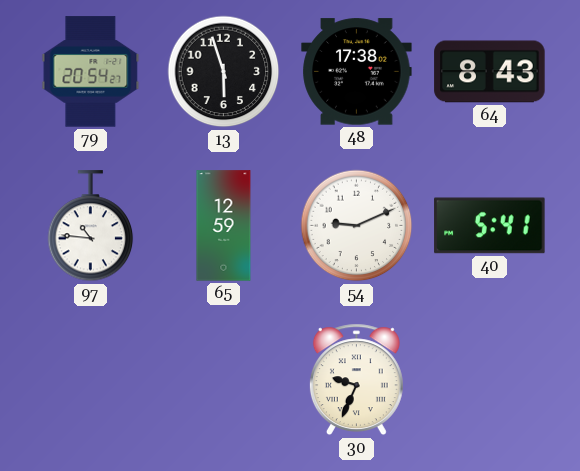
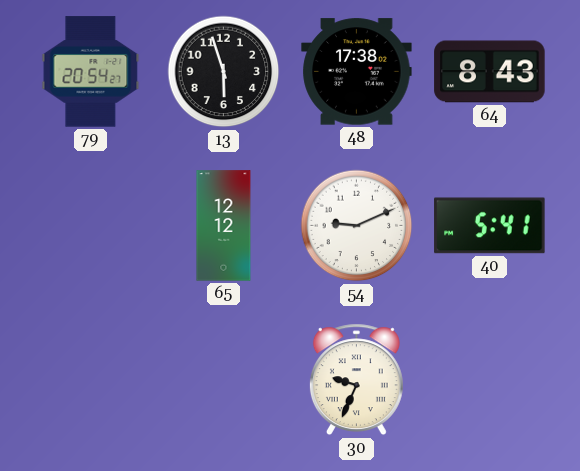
97: 10:46 -> none (91, 226)
65: 12:59 -> 12:12 (224, 226)
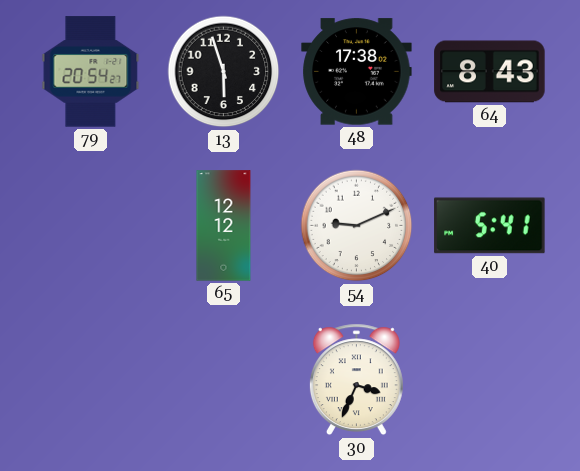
30: 9:34 -> 3:34 (356, 380)
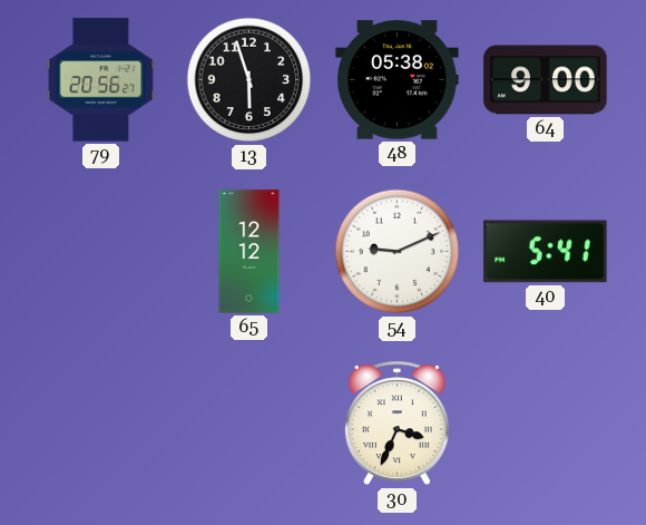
79: 20:54 -> 20:56 (101, 80)
48: 17:38 -> 05:38 (398, 80)
64: 8:43 -> 9:00 (546, 80)
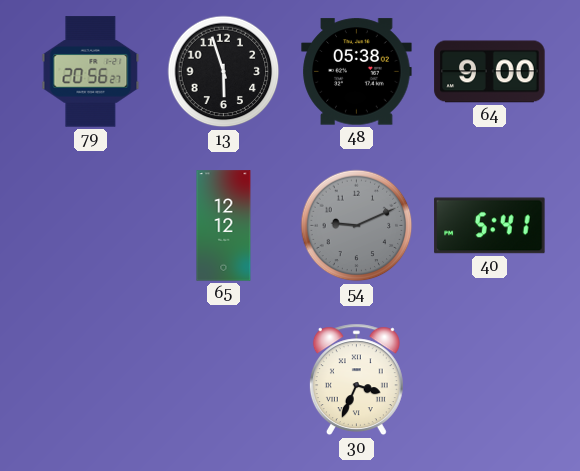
54 dial: white -> grey (357, 226)
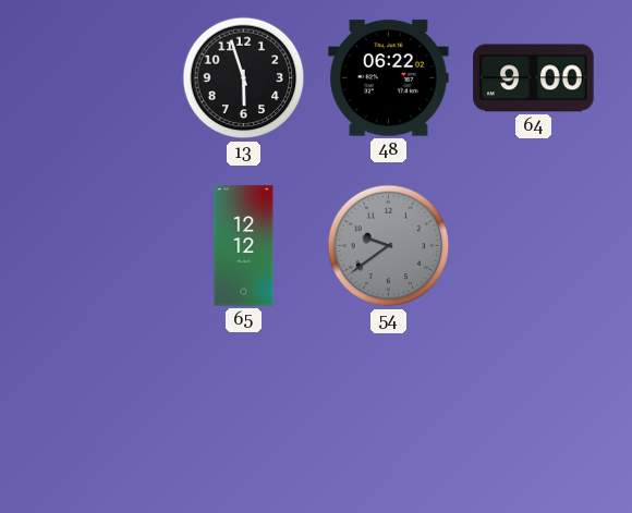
79: 20:56 -> none (91, 72)
48: 05:38 -> 06:22 (389, 78)
54: 9:11 -> 9:39 (389, 246)
40: 5:41 -> none (490, 226)
30: 3:34 -> none (356, 380)
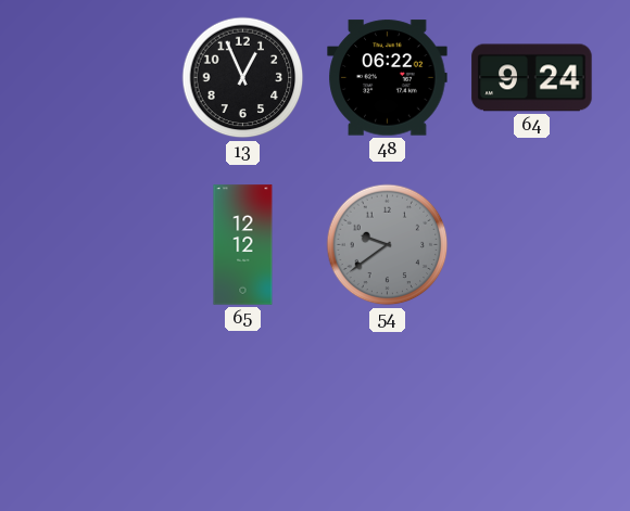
13: 5:57 -> 12:56 (243, 78)
64: 9:00 -> 9:24 (532, 78)
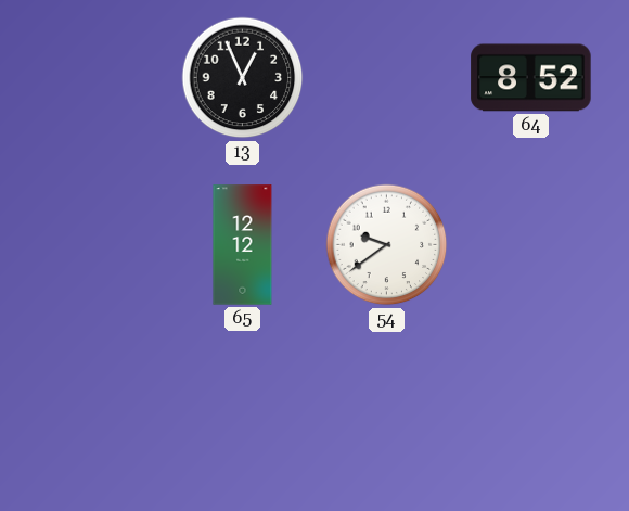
48: 06:22 -> none (388, 78)
64: 9:24 -> 8:52 (531, 78)
54 dial: grey -> white (387, 245)
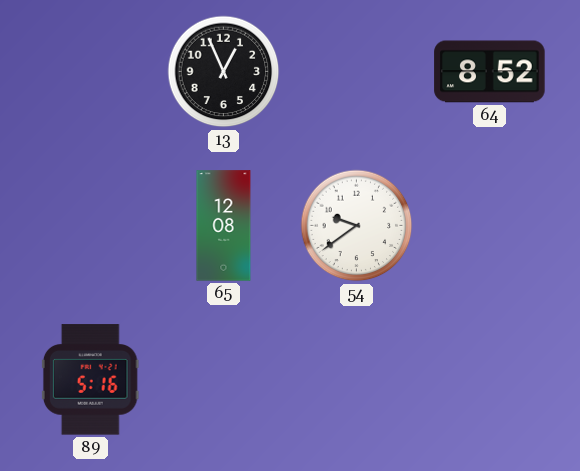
65: 12:12 -> 12:08 (224, 226)
89: none -> 5:16 (90, 380)
